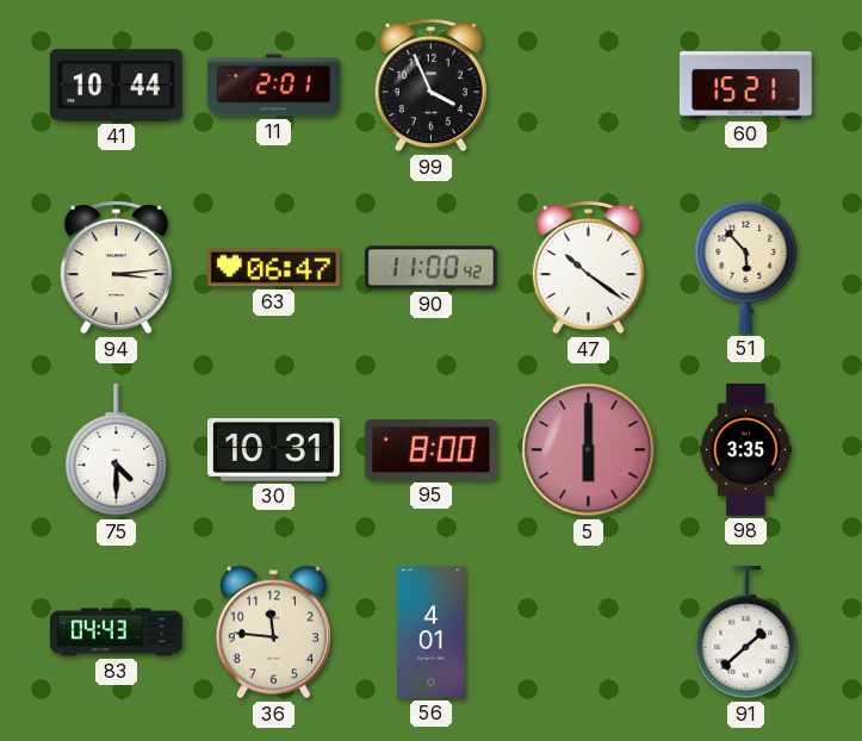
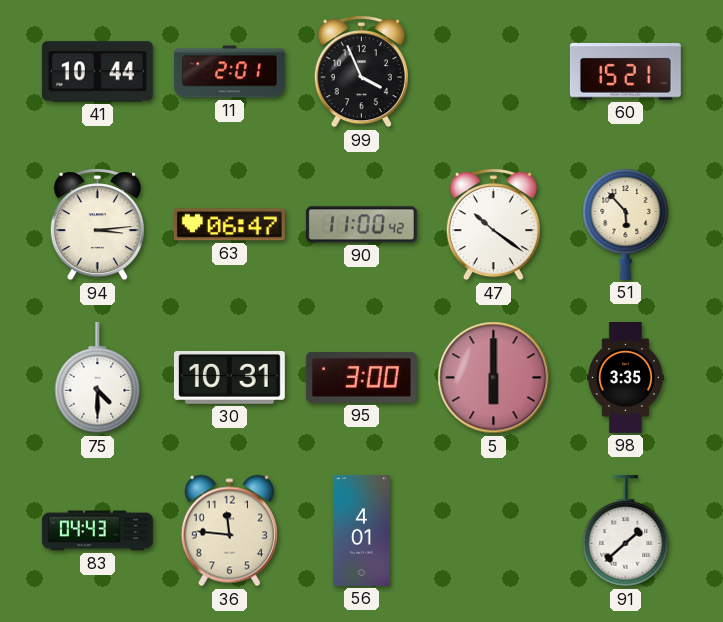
95: 8:00 -> 3:00 (361, 378)
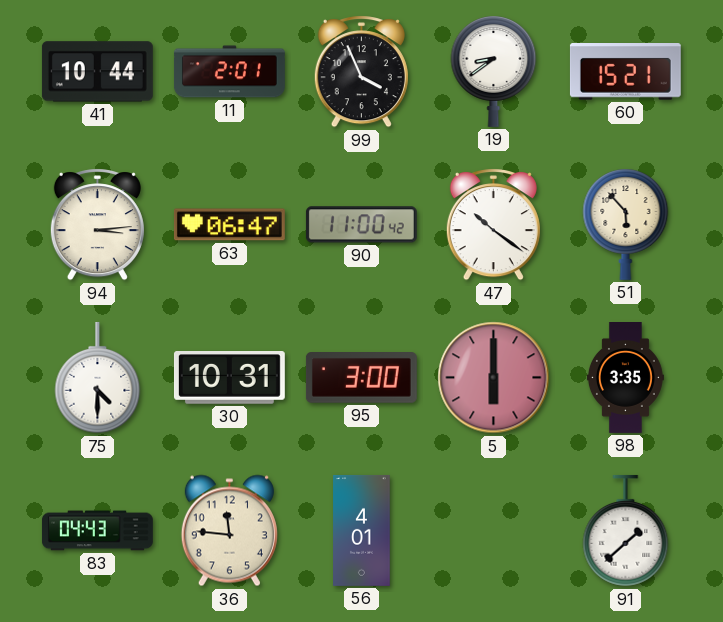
19: none -> 8:39 (494, 71)
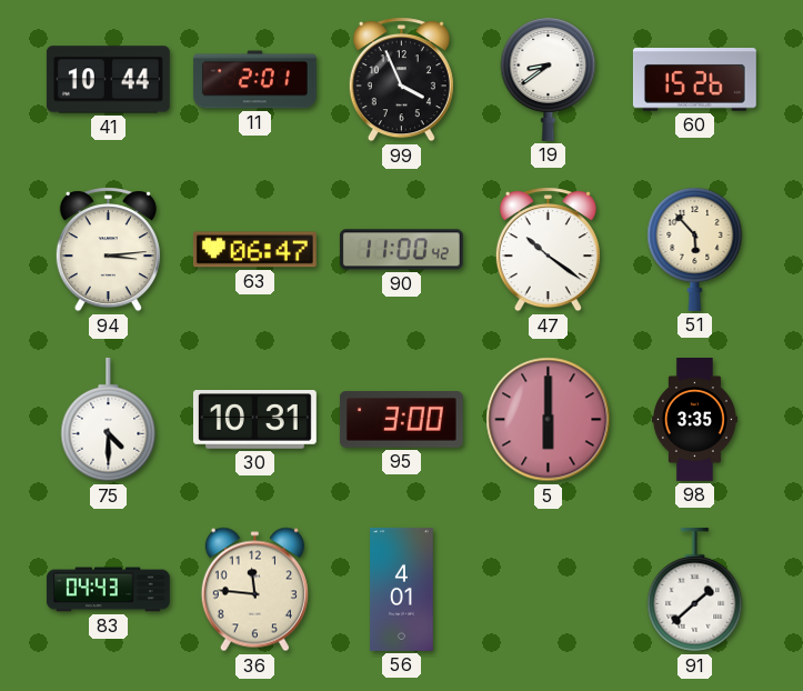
60: 15:21 -> 15:26 (694, 80)
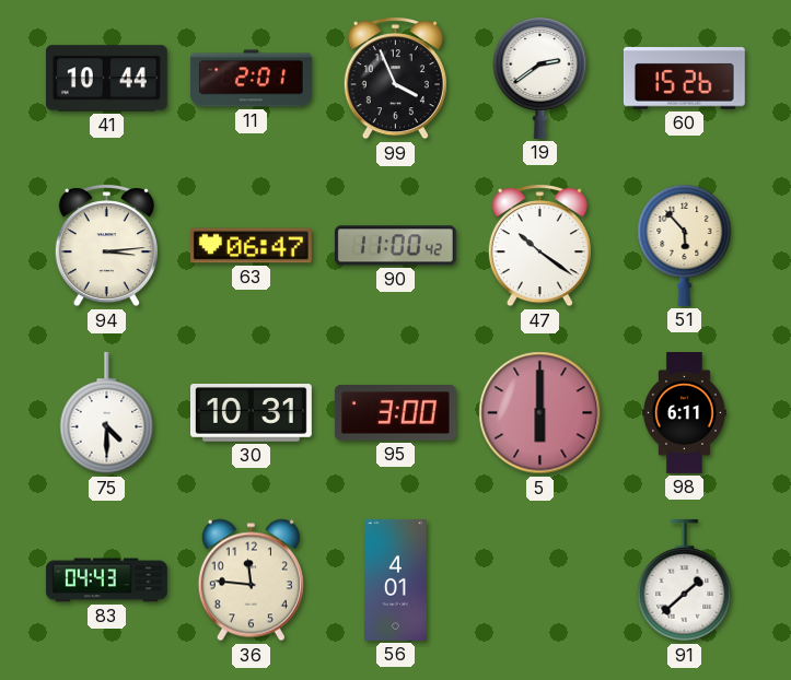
19: 8:39 -> 2:39 (540, 78)
98: 3:35 -> 6:11 (684, 413)
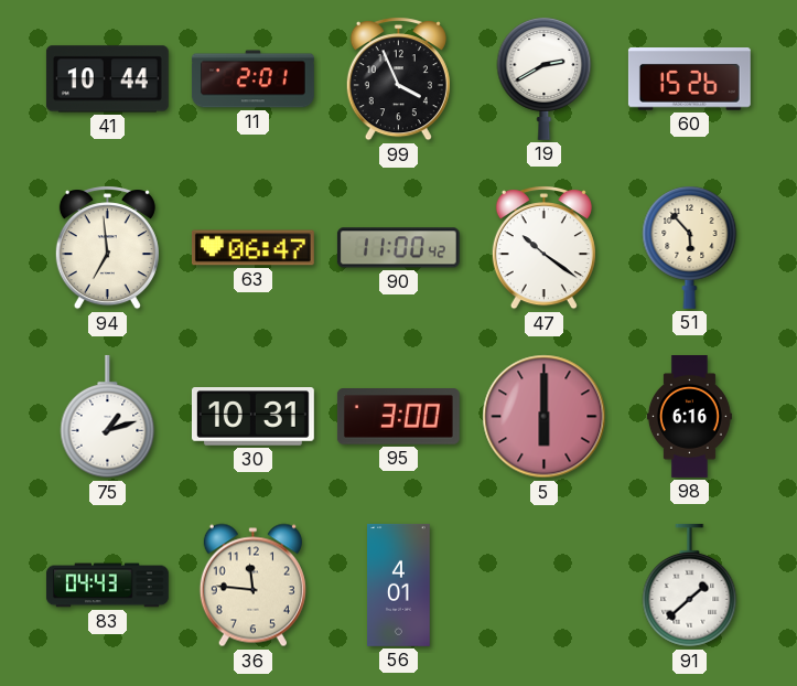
19: 2:39 -> 2:40 (545, 78)
94: 3:14 -> 6:59 (107, 248)
75: 4:30 -> 1:12 (108, 417)
98: 6:11 -> 6:16 (689, 417)
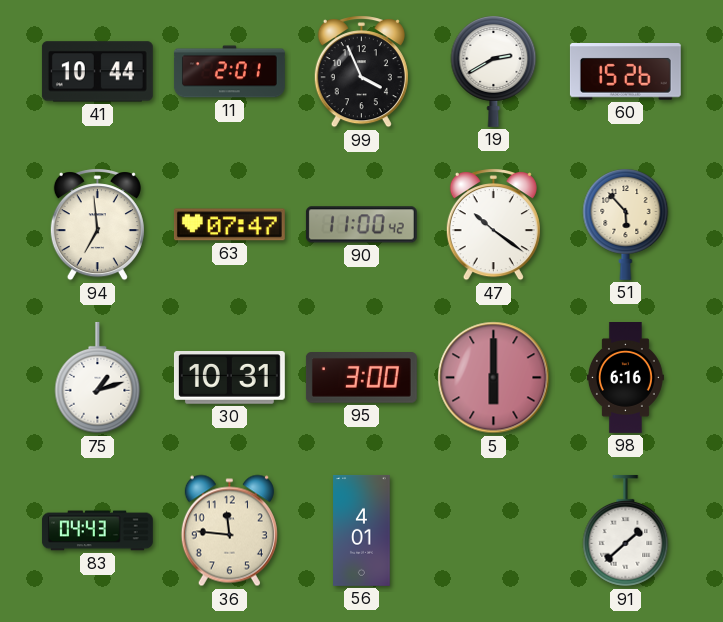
63: 06:47 -> 07:47 (229, 225)
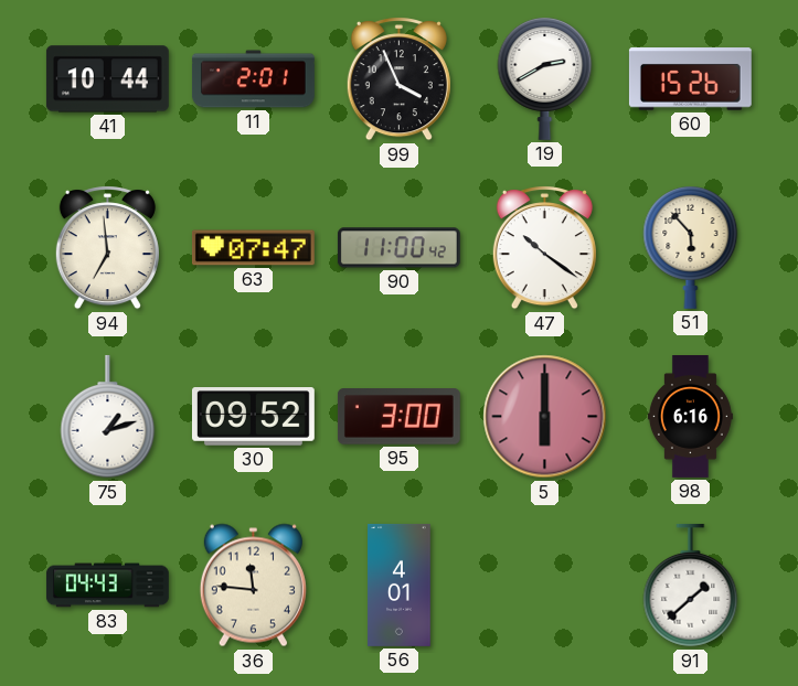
30: 10:31 -> 09:52 (253, 417)
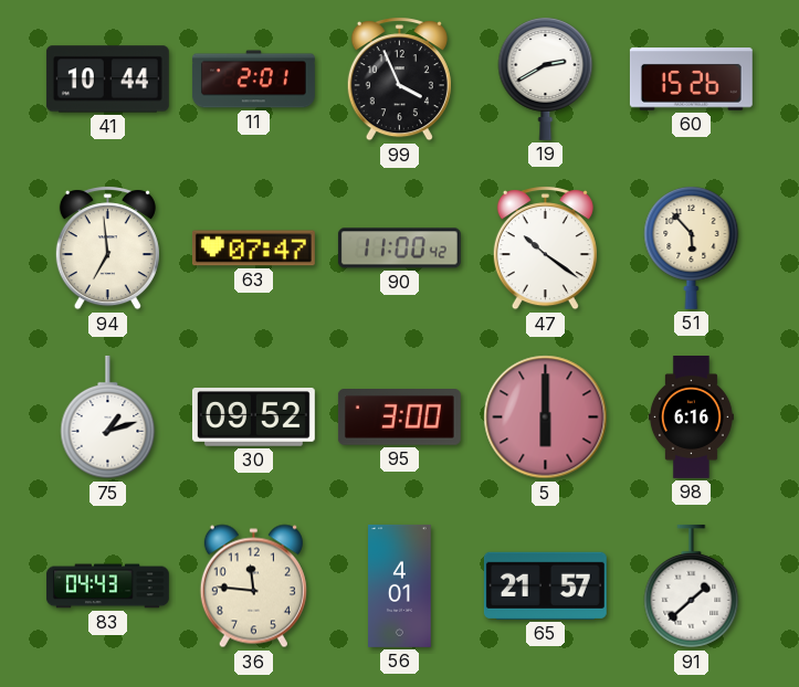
65: none -> 21:57 (545, 585)
